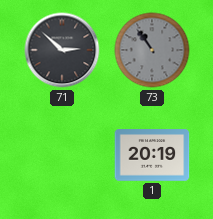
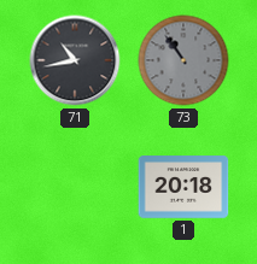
71: 2:52 -> 10:43 (75, 60)
1: 20:19 -> 20:18 (183, 187)
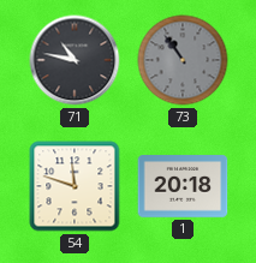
71: 10:43 -> 10:47 (75, 60)
54: none -> 11:48 (75, 186)
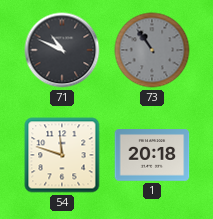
71: 10:47 -> 10:49 (62, 50)
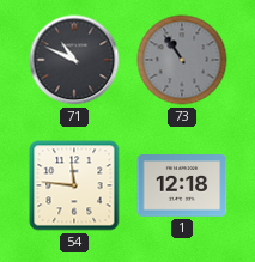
54: 11:48 -> 11:46 (74, 185)
1: 20:18 -> 12:18 (182, 185)
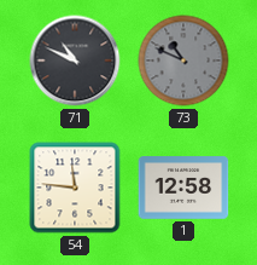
73: 10:54 -> 10:49 (183, 61)
1: 12:18 -> 12:58 (183, 188)
